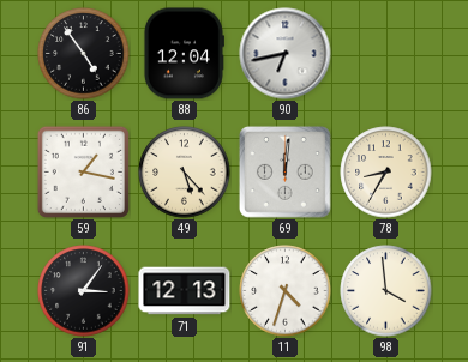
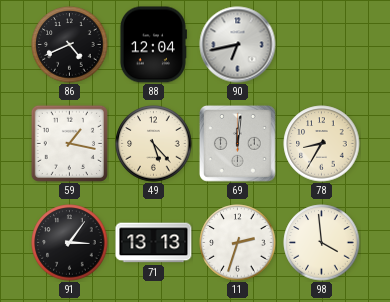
86: 4:54 -> 4:41 (70, 45)
71: 12:13 -> 13:13 (154, 243)
11: 4:33 -> 2:33 (238, 243)
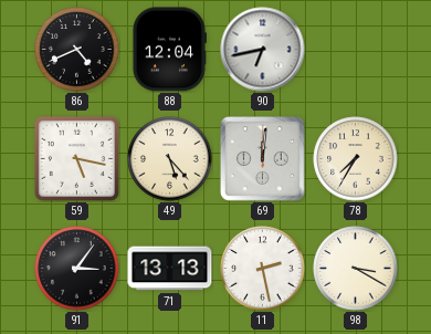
59: 1:17 -> 5:17 (76, 158)
78: 8:35 -> 7:35 (356, 159)
11: 2:33 -> 2:28 (263, 269)
98: 3:59 -> 3:20 (356, 269)
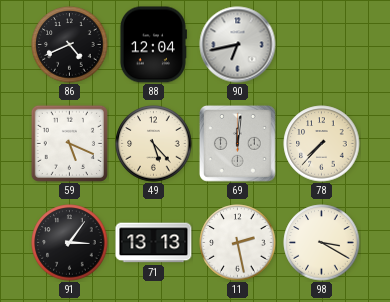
59: 5:17 -> 5:19 (69, 143)
78: 7:35 -> 7:37 (322, 144)
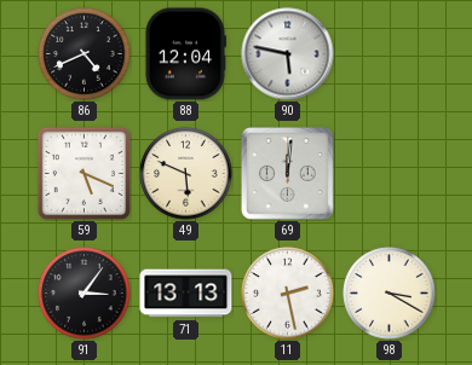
90: 6:43 -> 5:47 (288, 54)
49: 5:23 -> 5:49 (186, 174)
78: 7:37 -> none (322, 144)
